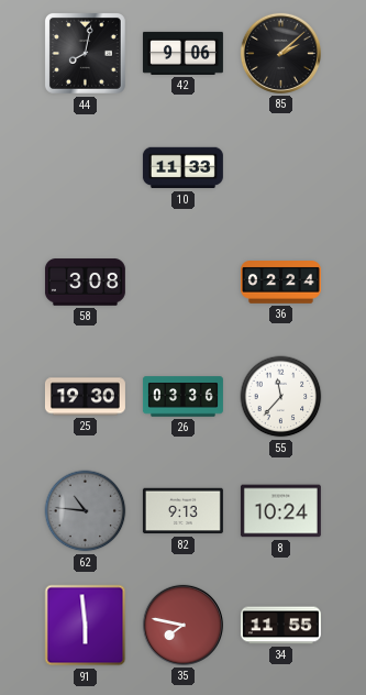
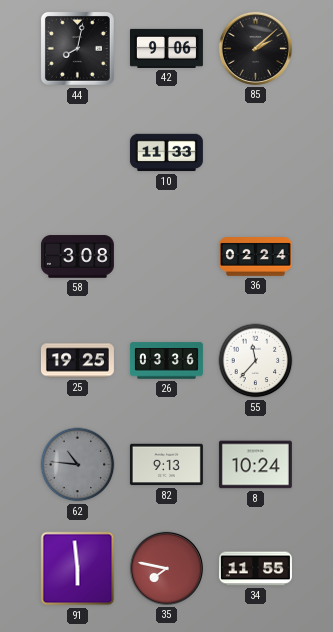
25: 19:30 -> 19:25 (77, 361)
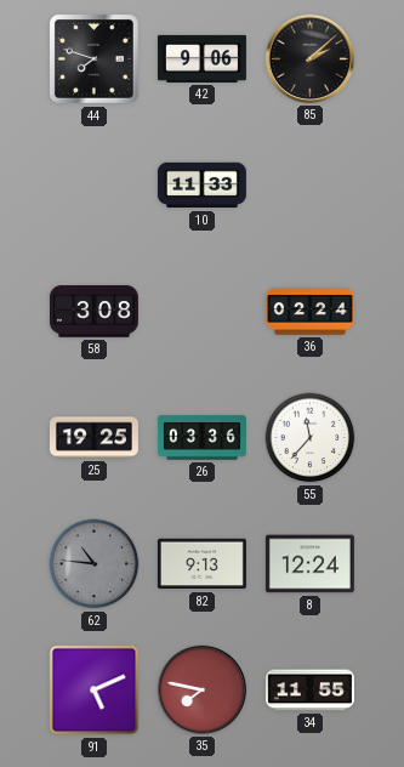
44: 8:02 -> 7:48 (95, 59)
8: 10:24 -> 12:24 (309, 564)
91: 5:59 -> 5:11 (95, 691)
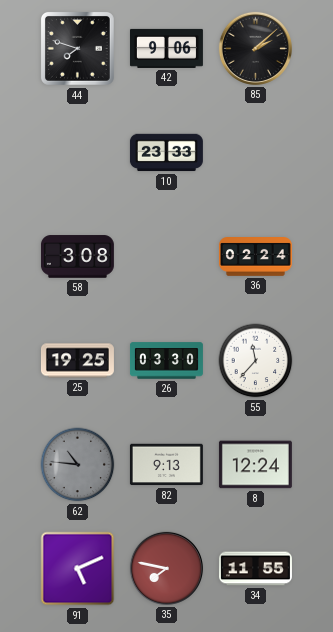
10: 11:33 -> 23:33 (166, 153)
26: 03:36 -> 03:30 (166, 361)
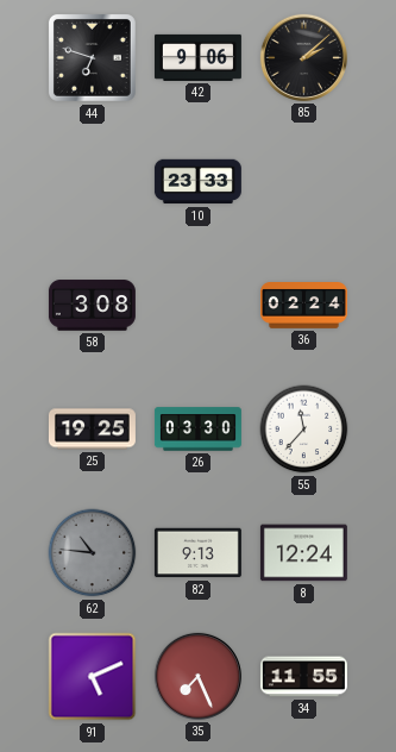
44: 7:48 -> 6:48 (93, 58)
35: 7:47 -> 7:26 (197, 676)
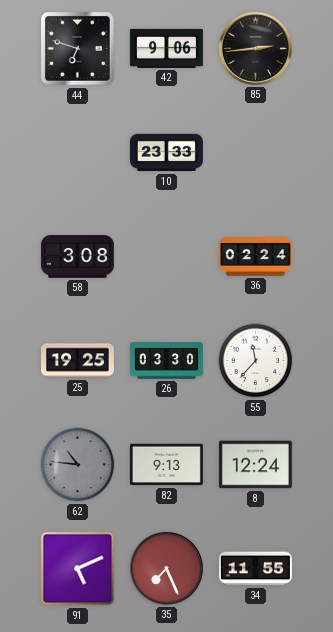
85: 2:08 -> 2:44 (255, 48)
